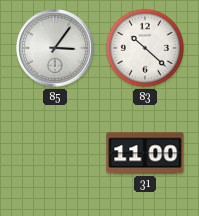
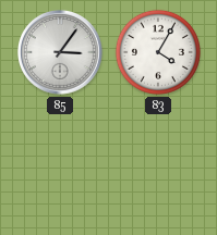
83: 10:22 -> 4:05 (158, 52)
31: 11:00 -> none (145, 153)
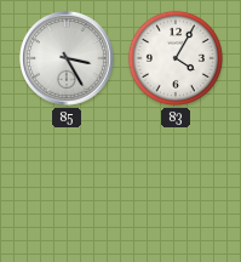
85: 3:06 -> 3:25 (68, 59)
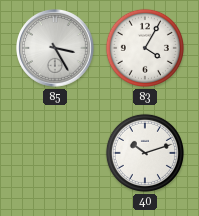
40: none -> 10:12 (145, 153)
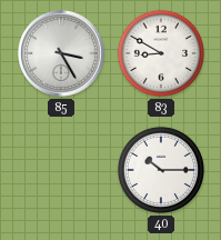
83: 4:05 -> 8:50 (161, 53)
40: 10:12 -> 10:15 (161, 170)
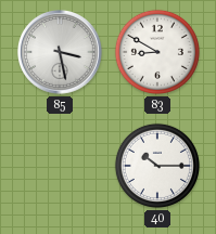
85: 3:25 -> 3:28 (61, 53)
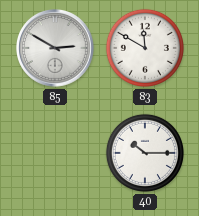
85: 3:28 -> 2:50 (56, 49)
83: 8:50 -> 11:50 (145, 48)
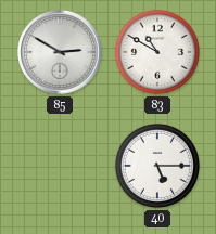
83: 11:50 -> 10:50 (157, 52)
40: 10:15 -> 5:15 (157, 166)
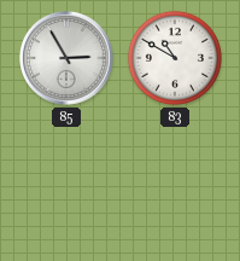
85: 2:50 -> 2:55 (68, 59)
40: 5:15 -> none (157, 166)
